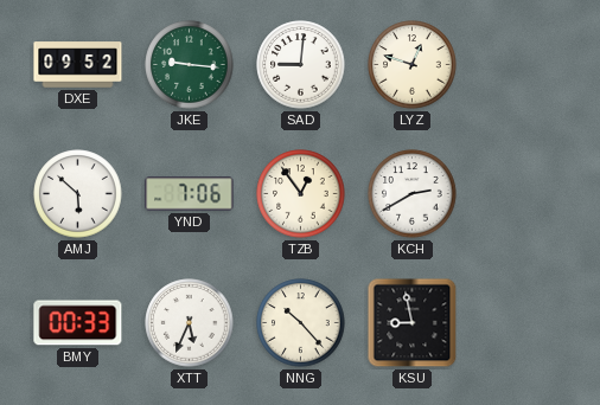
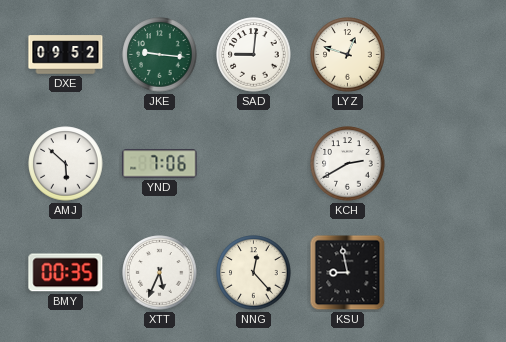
TZB: 12:54 -> none (301, 194)
BMY: 00:33 -> 00:35 (66, 273)
NNG: 10:23 -> 12:23 (254, 273)
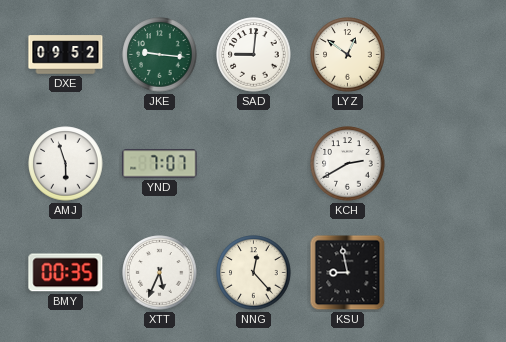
LYZ: 12:48 -> 12:51 (348, 55)
AMJ: 5:52 -> 5:57 (66, 164)
YND: 7:06 -> 7:07 (160, 164)
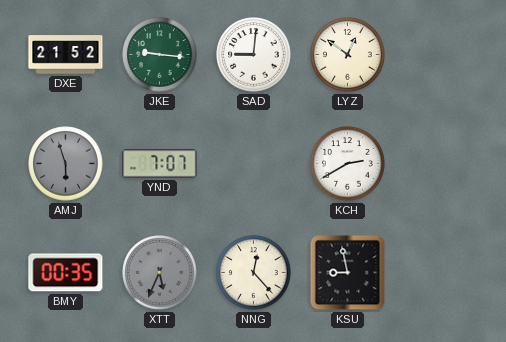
DXE: 09:52 -> 21:52 (66, 55)
AMJ dial: white -> grey (66, 164)
XTT dial: white -> grey (160, 273)
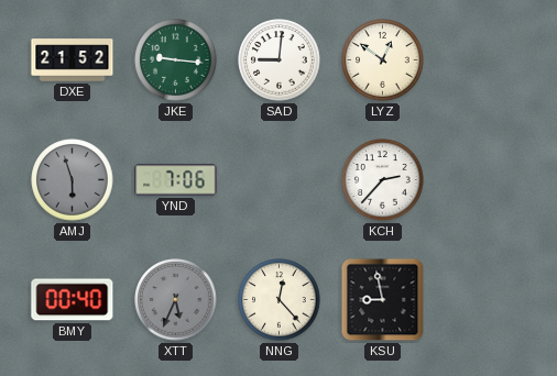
YND: 7:07 -> 7:06 (176, 180)
KCH: 2:40 -> 2:37 (383, 180)
BMY: 00:35 -> 00:40 (73, 300)
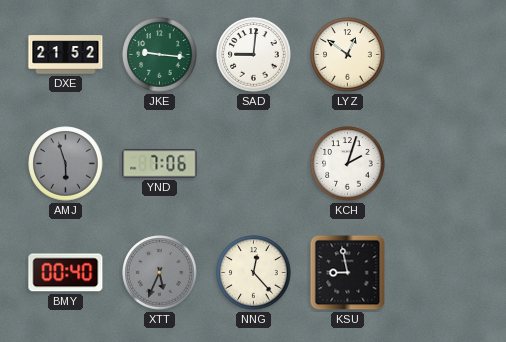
KCH: 2:37 -> 2:03 (348, 164)
